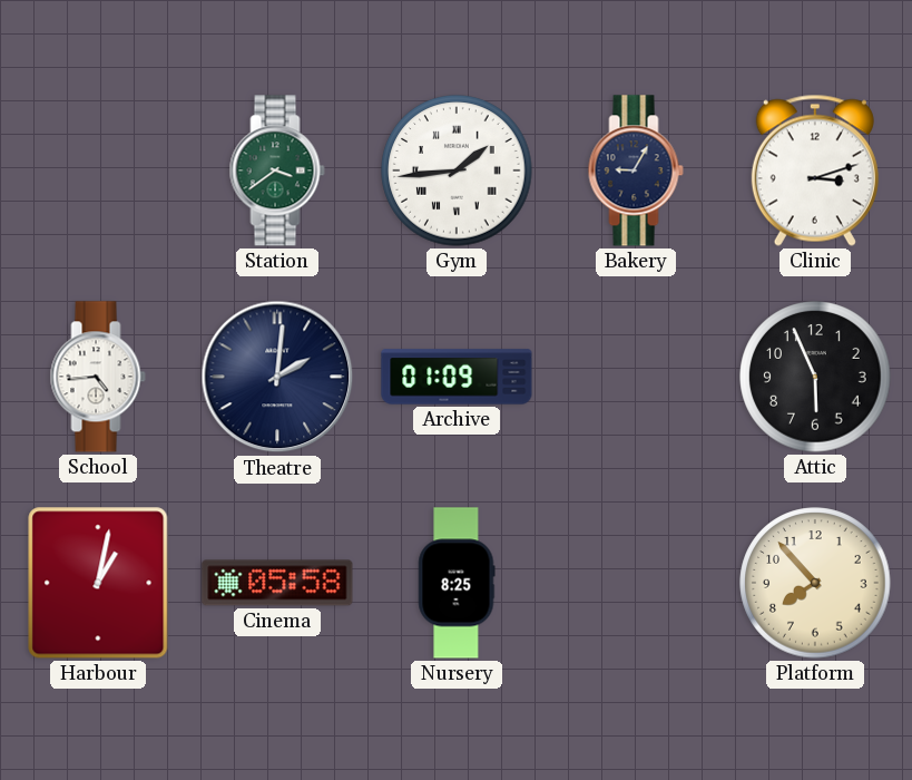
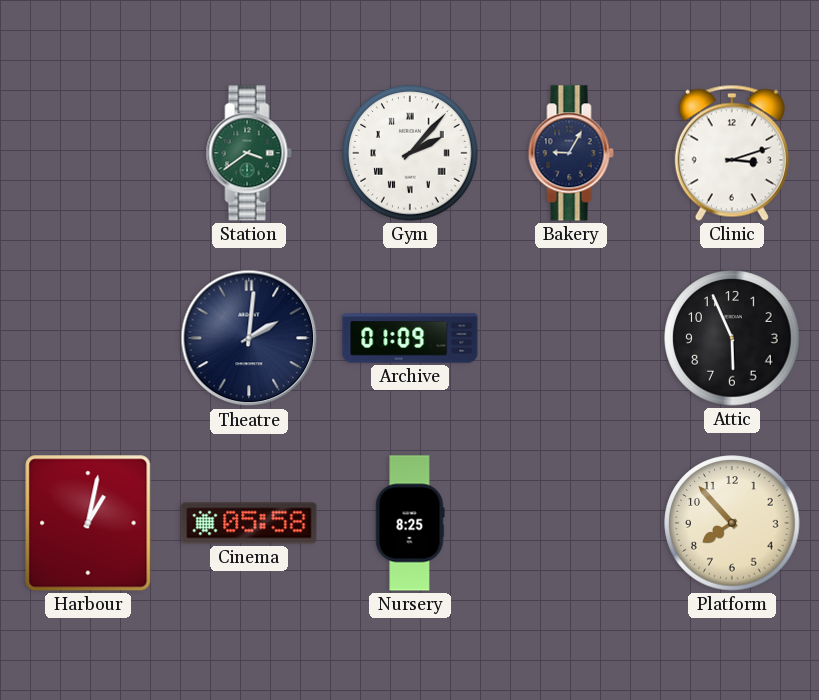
Gym: 1:44 -> 2:07 (410, 153)
School: 4:44 -> none (98, 377)
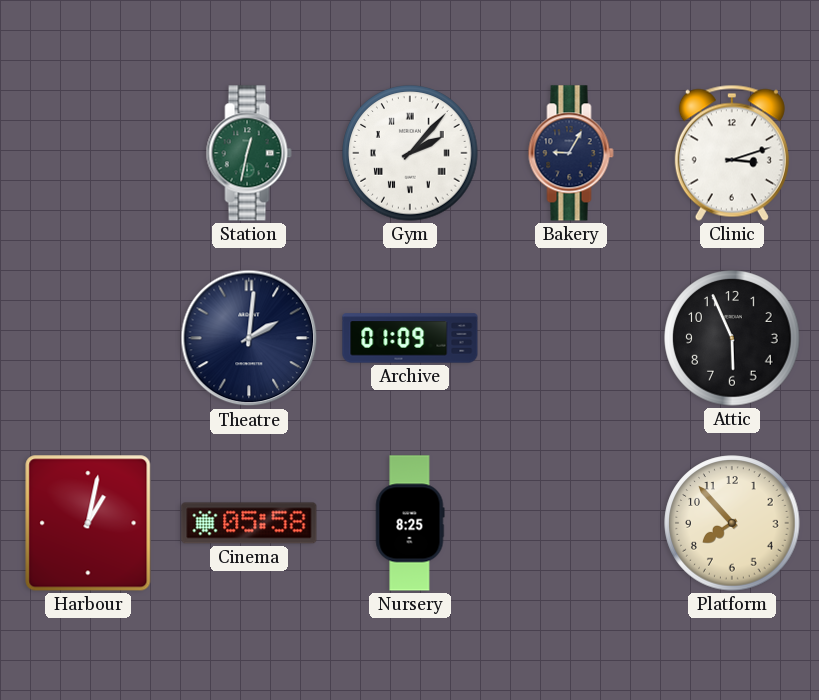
Station: 3:39 -> 12:32 (249, 153)
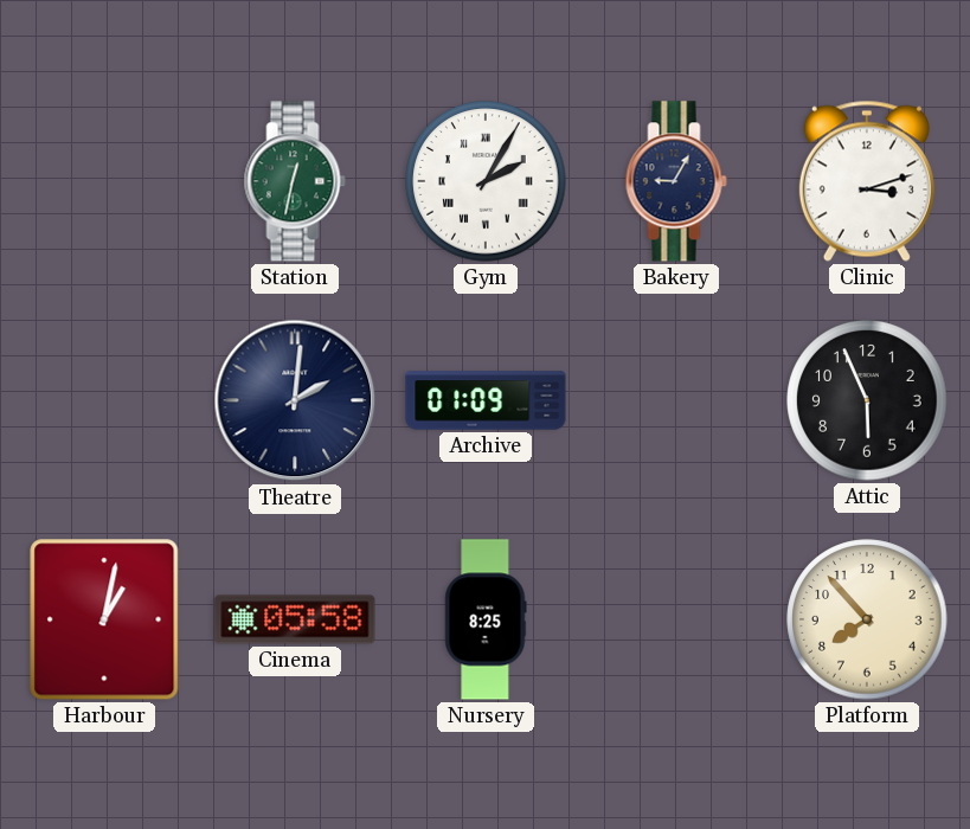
Gym: 2:07 -> 2:05 (486, 181)
